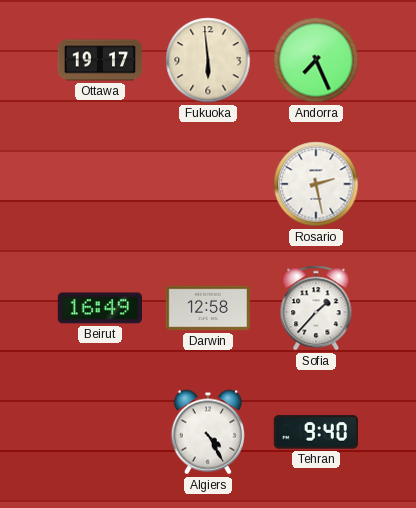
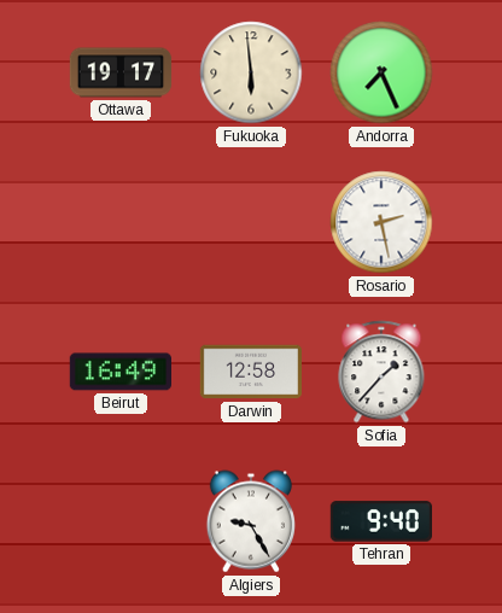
Algiers: 4:25 -> 9:25 (250, 521)
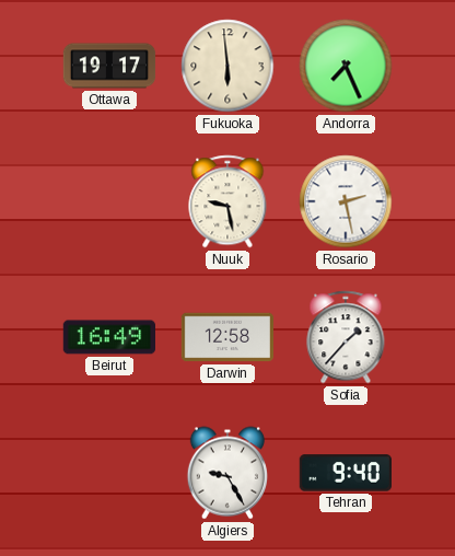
Nuuk: none -> 9:28 (227, 201)
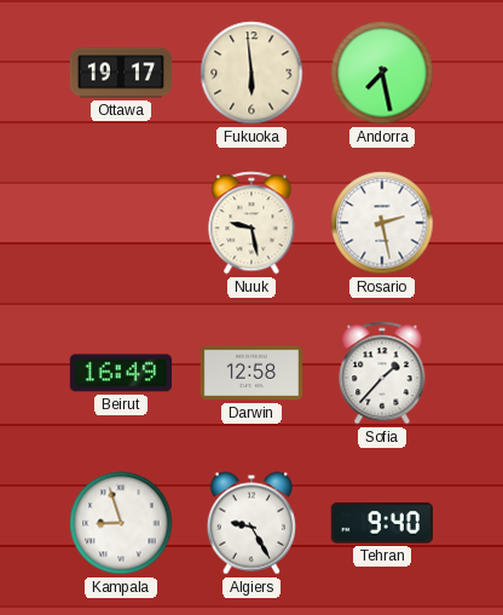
Andorra: 7:26 -> 7:28 (382, 73)
Kampala: none -> 8:57 (121, 523)
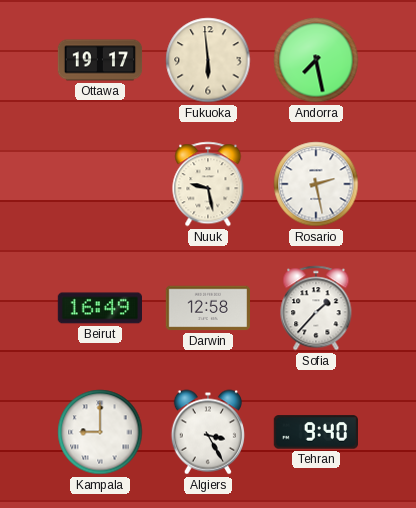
Kampala: 8:57 -> 9:00 (100, 432)
Algiers: 9:25 -> 3:25 (207, 432)
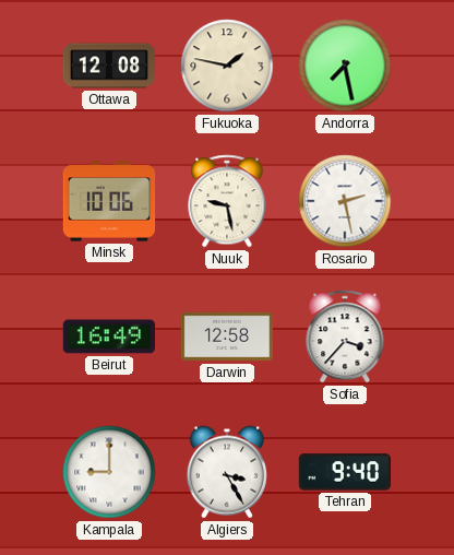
Ottawa: 19:17 -> 12:08 (109, 66)
Fukuoka: 5:59 -> 1:47 (227, 66)
Minsk: none -> 10:06 (109, 201)
Sofia: 1:37 -> 3:37 (345, 336)
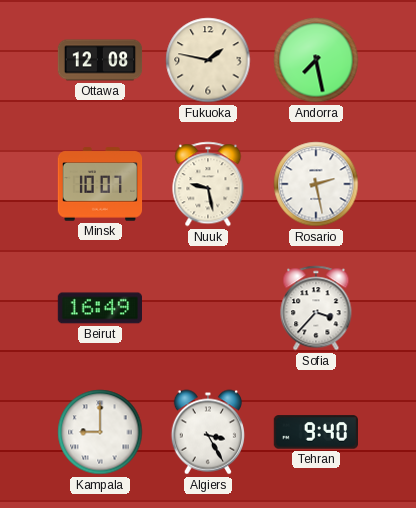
Minsk: 10:06 -> 10:07 (100, 184)
Darwin: 12:58 -> none (227, 336)
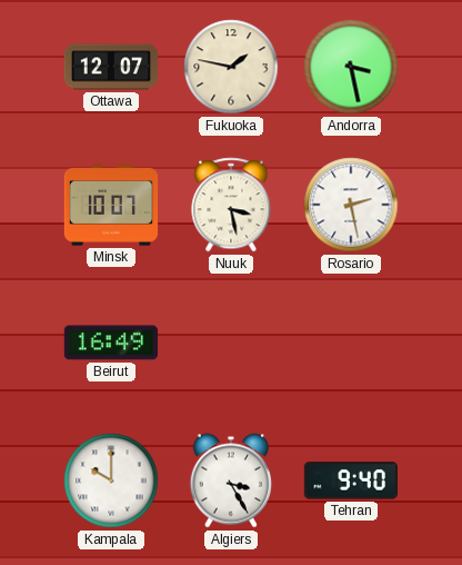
Ottawa: 12:08 -> 12:07 (111, 67)
Andorra: 7:28 -> 3:28 (351, 67)
Nuuk: 9:28 -> 3:28 (231, 205)
Sofia: 3:37 -> none (316, 308)
Kampala: 9:00 -> 10:00 (111, 480)
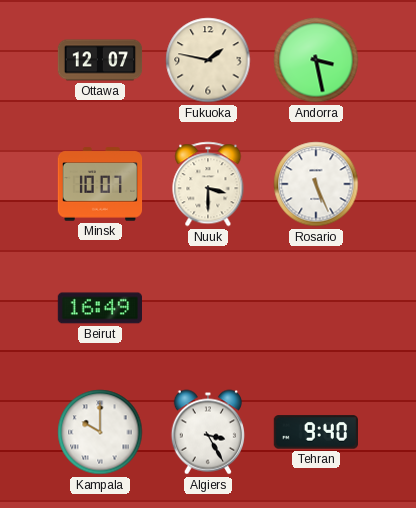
Nuuk: 3:28 -> 3:30 (208, 184)
Rosario: 2:28 -> 5:26 (316, 184)
